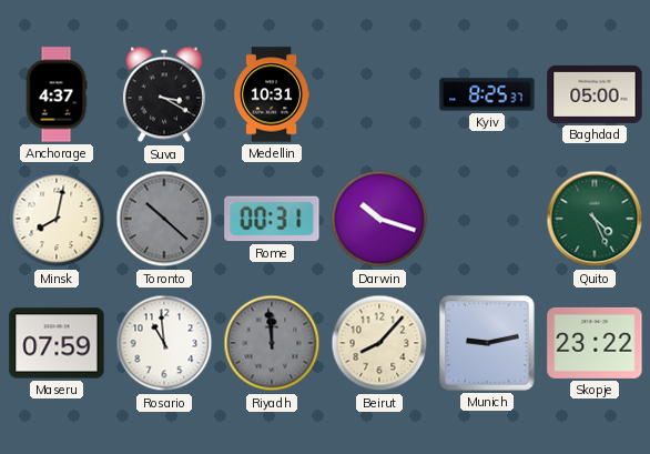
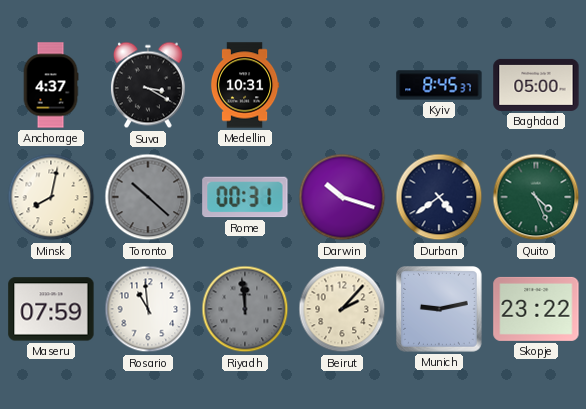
Kyiv: 8:25 -> 8:45 (439, 85)
Durban: none -> 4:39 (439, 197)
Beirut: 8:07 -> 2:07 (342, 309)
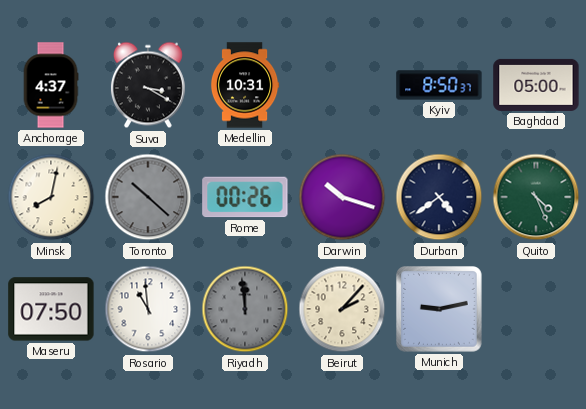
Kyiv: 8:45 -> 8:50 (439, 85)
Rome: 00:31 -> 00:26 (245, 197)
Maseru: 07:59 -> 07:50 (51, 309)
Skopje: 23:22 -> none (536, 309)
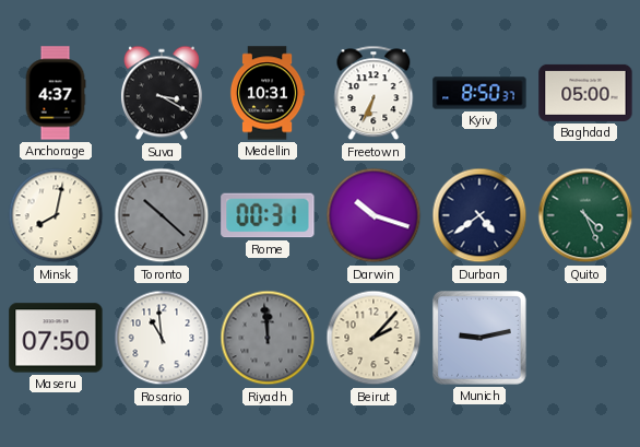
Freetown: none -> 6:34 (374, 93)
Rome: 00:26 -> 00:31 (268, 215)
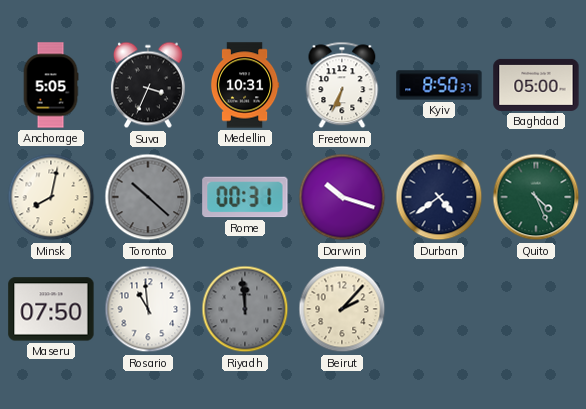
Anchorage: 4:37 -> 5:05 (51, 85)
Suva: 3:20 -> 3:34 (148, 85)
Munich: 9:13 -> none (481, 339)
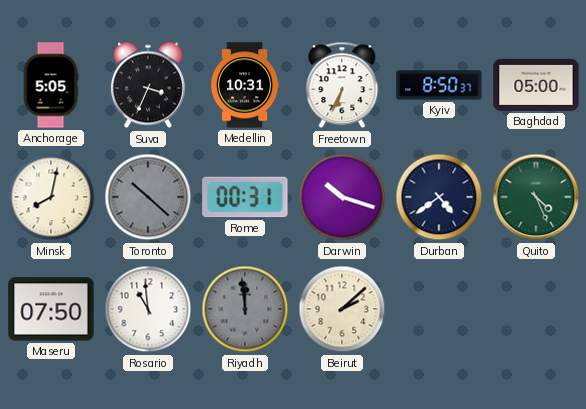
Beirut: 2:07 -> 2:08 (342, 309)
